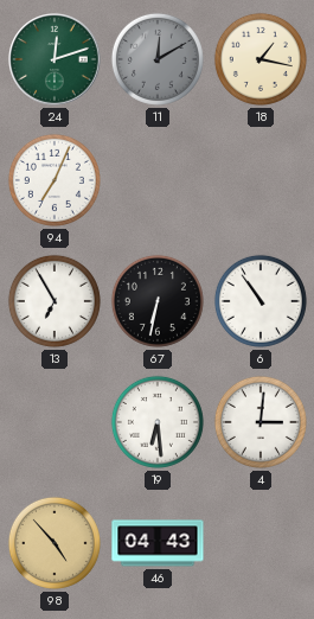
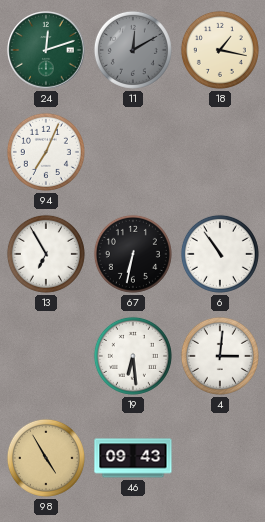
98: 4:53 -> 4:55 (46, 458)
46: 04:43 -> 09:43 (133, 458)
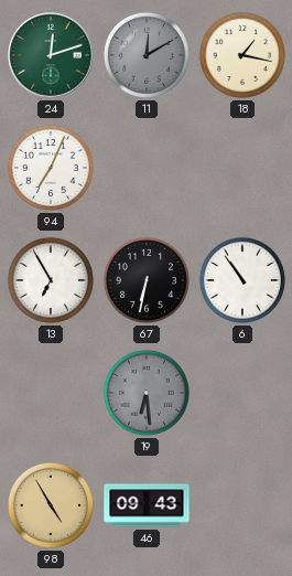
19 dial: white -> grey (147, 393)
4: 3:01 -> none (220, 356)
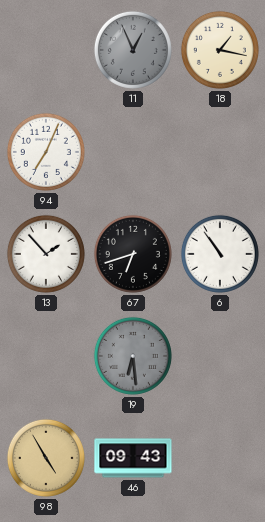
24: 12:12 -> none (51, 55)
11: 12:10 -> 12:56 (133, 50)
13: 6:55 -> 1:53 (46, 254)
67: 6:32 -> 6:42 (133, 254)
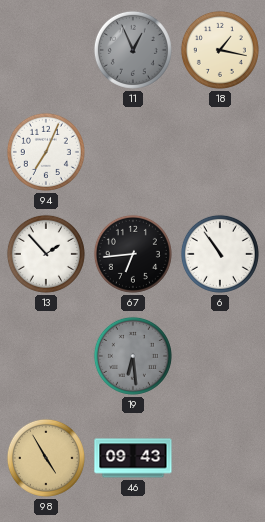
67: 6:42 -> 6:44 (133, 254)
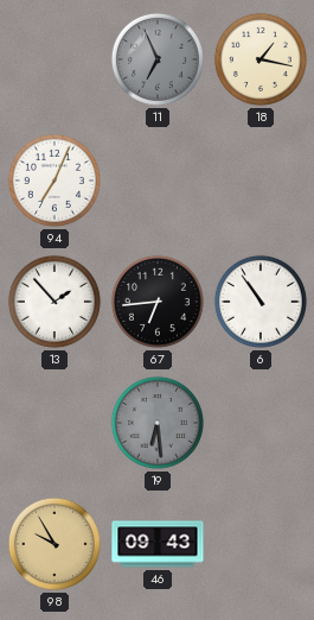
11: 12:56 -> 6:56 (158, 59)
98: 4:55 -> 9:55 (55, 544)
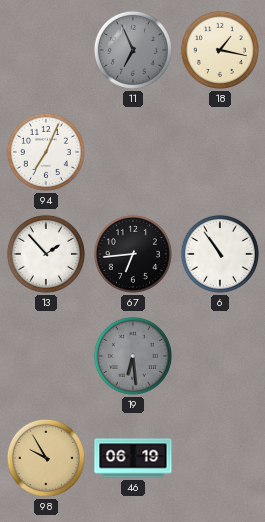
46: 09:43 -> 06:19 (133, 458)
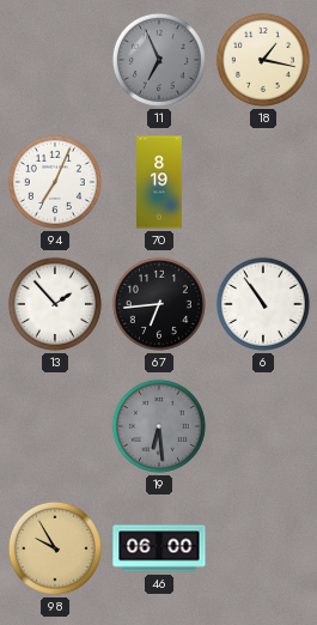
70: none -> 8:19 (159, 182)
46: 06:19 -> 06:00 (159, 548)
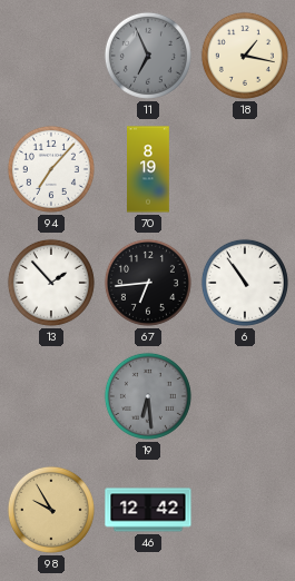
94: 7:04 -> 7:07 (51, 169)
46: 06:00 -> 12:42 (148, 510)
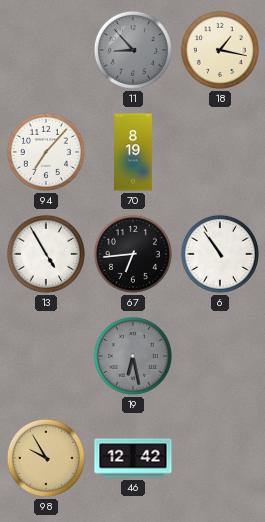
11: 6:56 -> 8:53 (133, 50)
13: 1:53 -> 4:55 (46, 254)
19: 6:29 -> 6:28 (133, 356)
